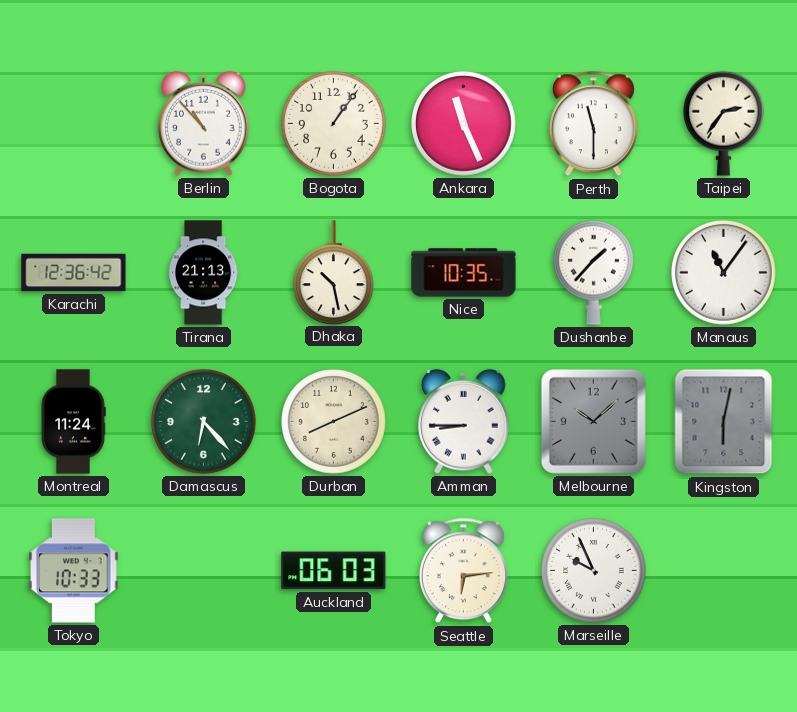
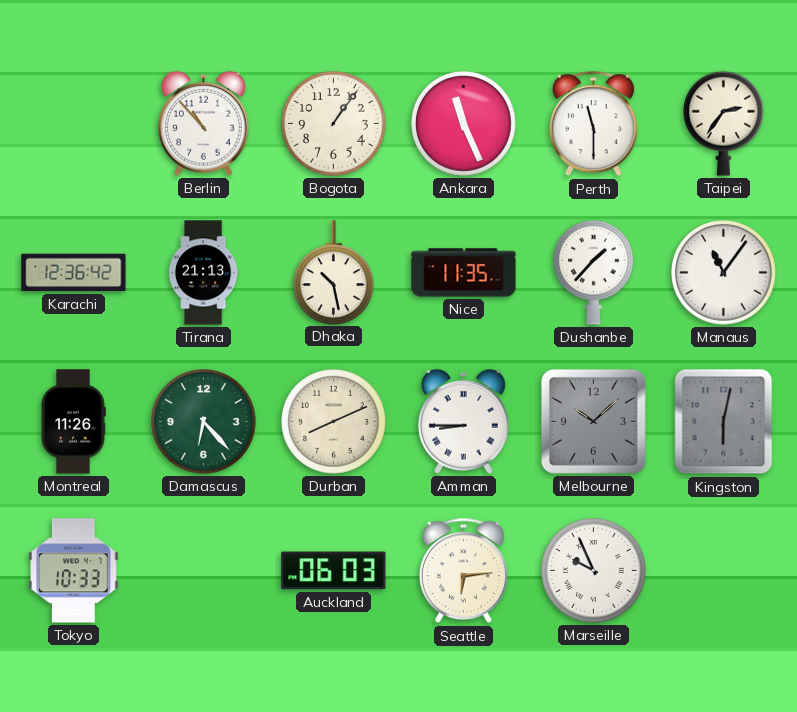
Nice: 10:35 -> 11:35 (464, 273)
Montreal: 11:24 -> 11:26 (73, 422)
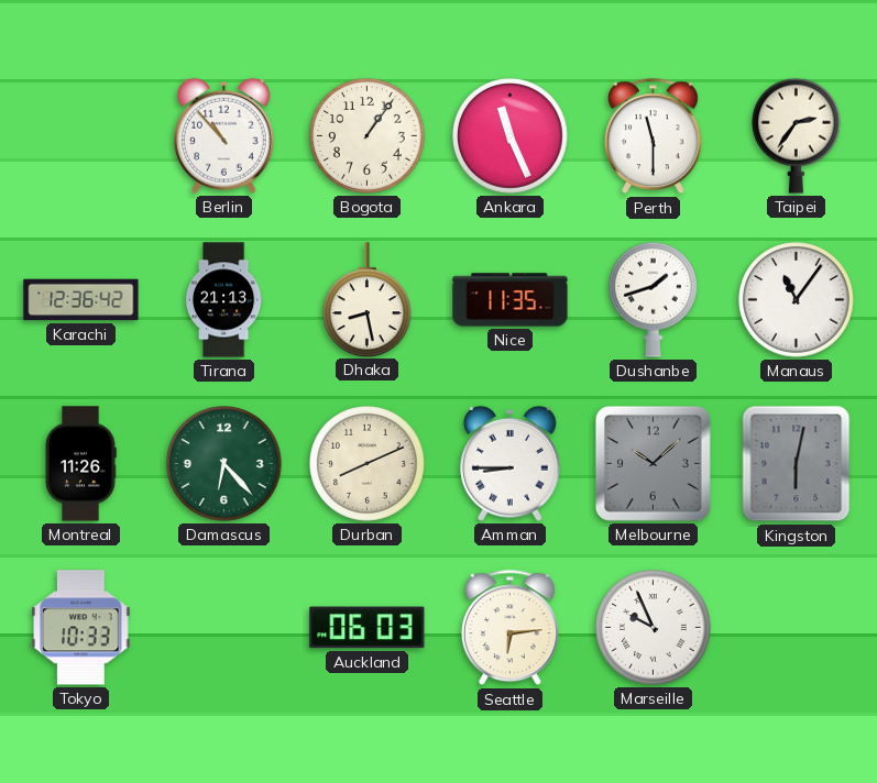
Dhaka: 10:28 -> 8:28 (368, 299)
Dushanbe: 1:37 -> 1:42 (654, 299)
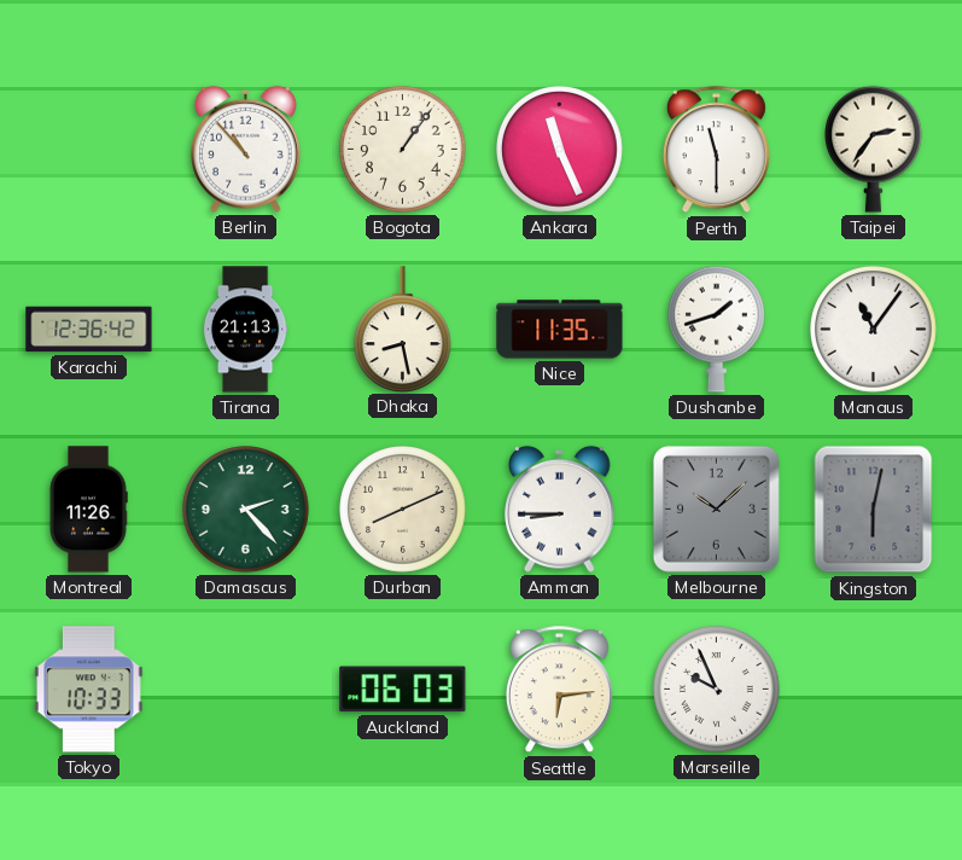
Damascus: 6:23 -> 2:23 (246, 510)
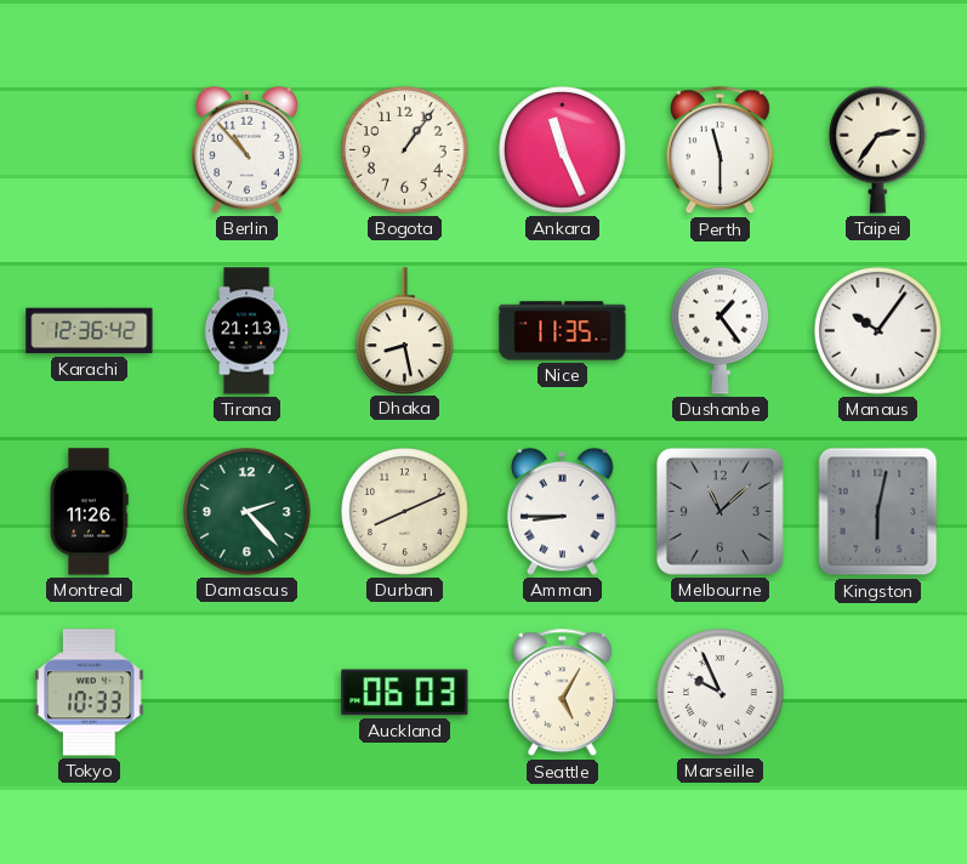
Dushanbe: 1:42 -> 1:24 (721, 330)
Manaus: 11:06 -> 10:06 (878, 331)
Melbourne: 10:08 -> 11:08 (719, 511)
Seattle: 6:14 -> 5:05 (562, 693)
